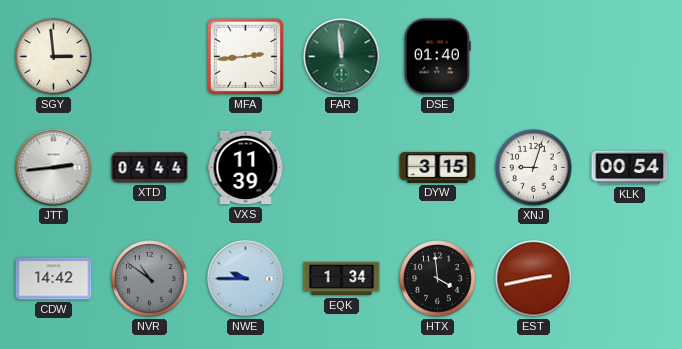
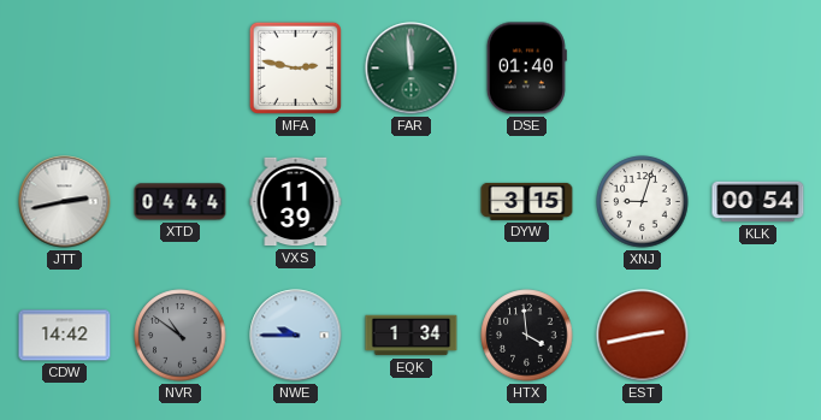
SGY: 2:59 -> none (54, 57)
MFA: 2:44 -> 2:47 (295, 67)
JTT: 2:44 -> 2:43 (65, 202)
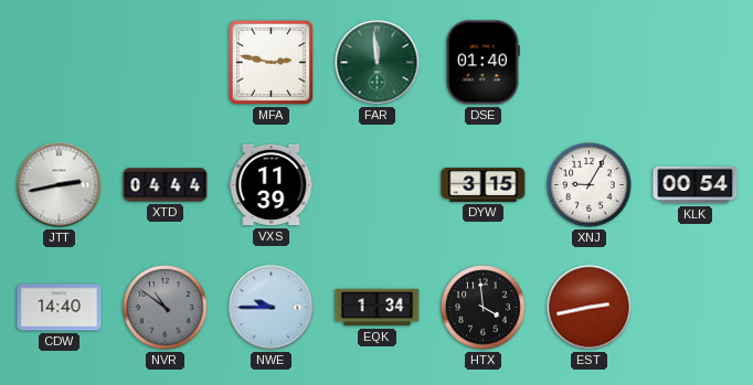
XNJ: 9:03 -> 9:05 (590, 185)
CDW: 14:42 -> 14:40 (60, 308)
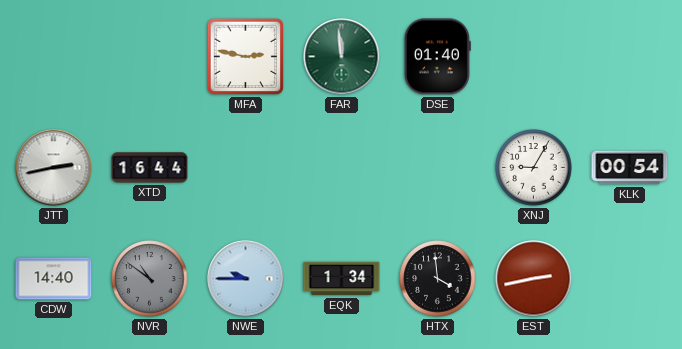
XTD: 04:44 -> 16:44 (150, 168)
VXS: 11:39 -> none (272, 185)
DYW: 3:15 -> none (484, 184)
